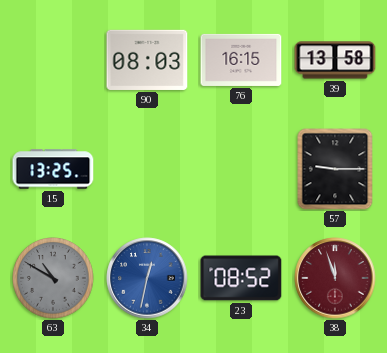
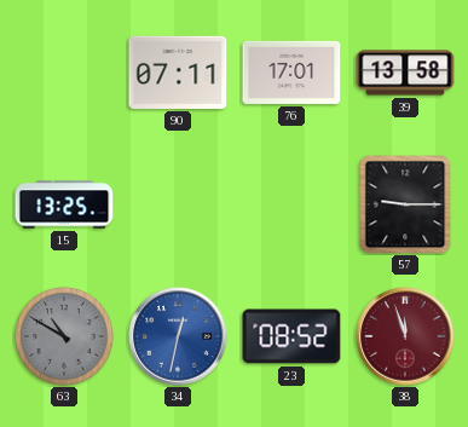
90: 08:03 -> 07:11 (178, 73)
76: 16:15 -> 17:01 (291, 73)
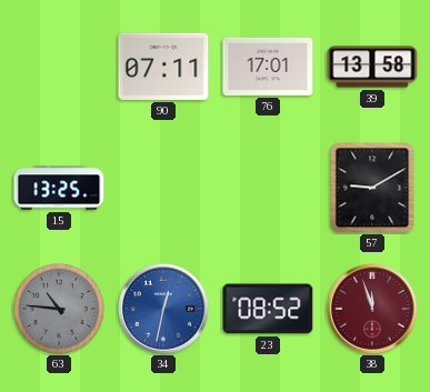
57: 9:15 -> 9:10 (372, 188)
63: 10:50 -> 10:46 (59, 309)
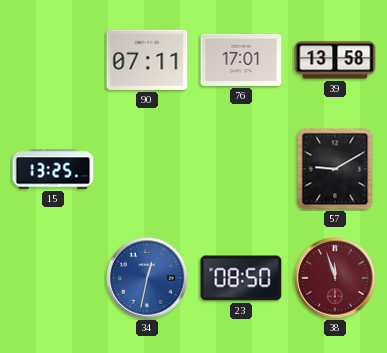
63: 10:46 -> none (59, 309)
23: 08:52 -> 08:50 (241, 278)
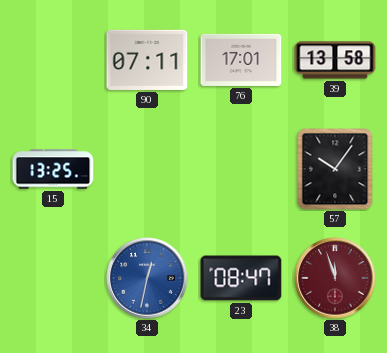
57: 9:10 -> 10:06 (335, 169)
23: 08:50 -> 08:47 (241, 278)
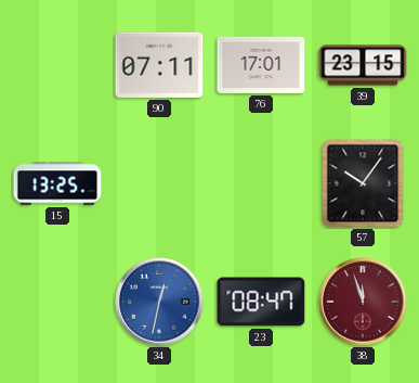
39: 13:58 -> 23:15 (363, 65)
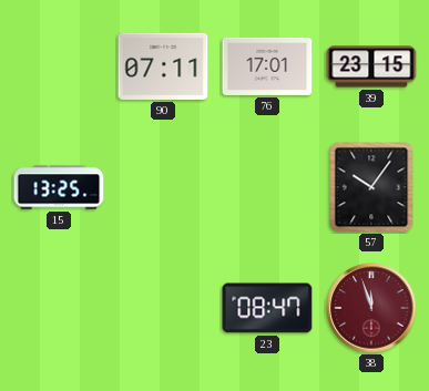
34: 12:32 -> none (159, 302)
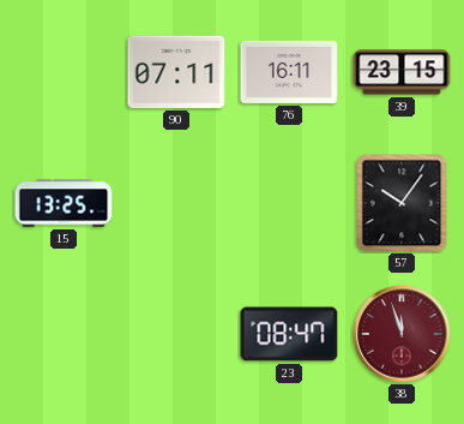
76: 17:01 -> 16:11 (289, 72)
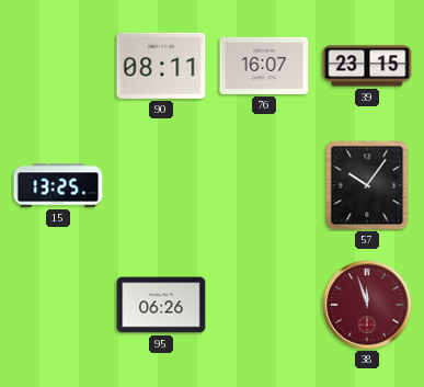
90: 07:11 -> 08:11 (161, 66)
76: 16:11 -> 16:07 (264, 66)
95: none -> 06:26 (161, 305)
23: 08:47 -> none (289, 334)
